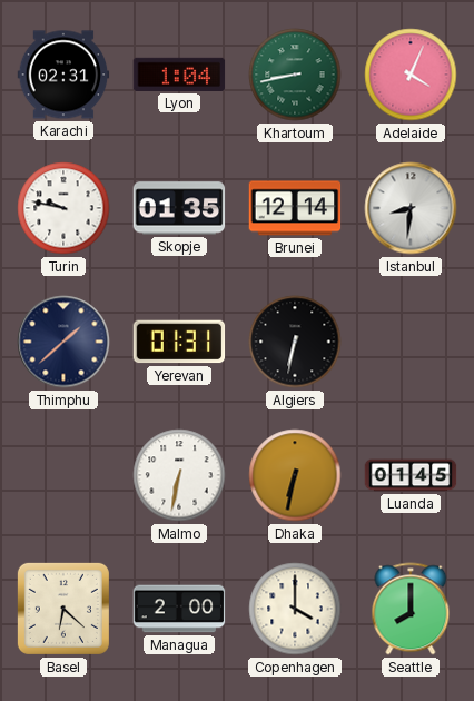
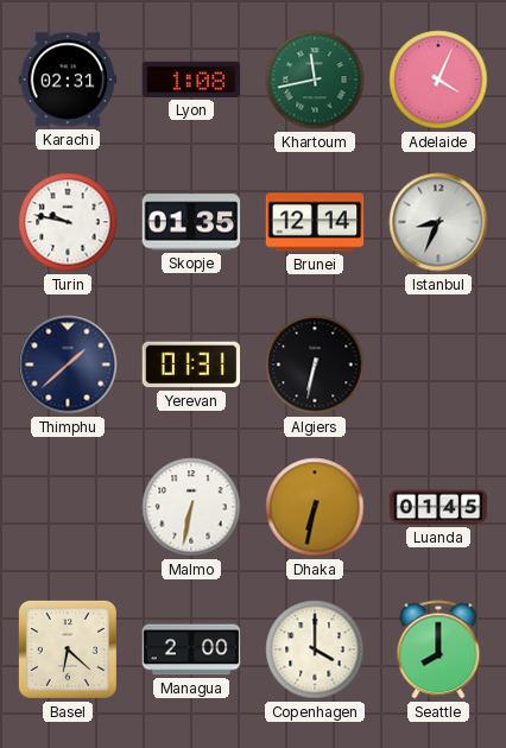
Lyon: 1:04 -> 1:08 (191, 80)
Khartoum: 8:43 -> 11:43 (315, 80)
Istanbul: 8:31 -> 8:34 (438, 222)
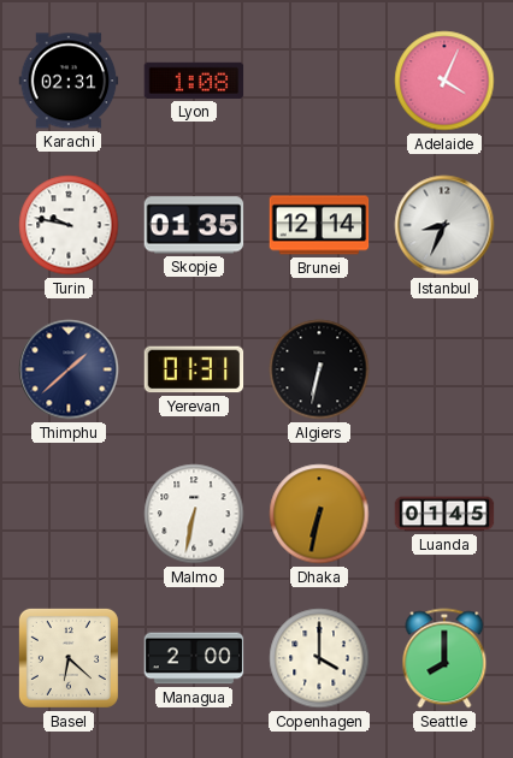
Khartoum: 11:43 -> none (315, 80)
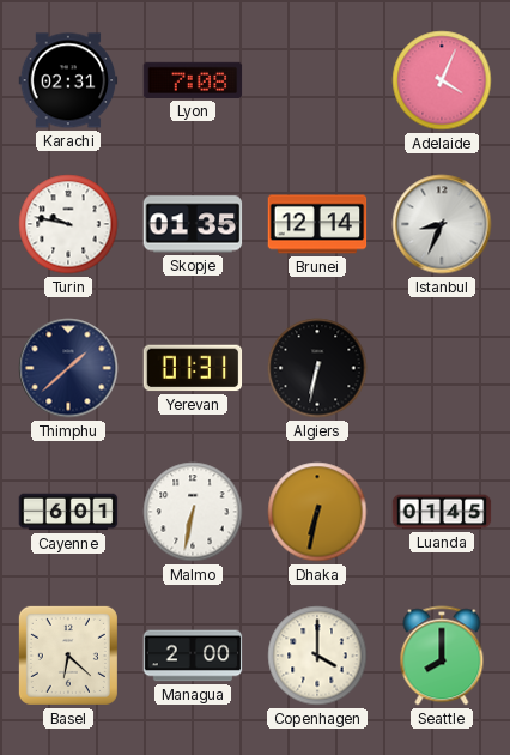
Lyon: 1:08 -> 7:08 (193, 80)
Cayenne: none -> 6:01 (68, 512)
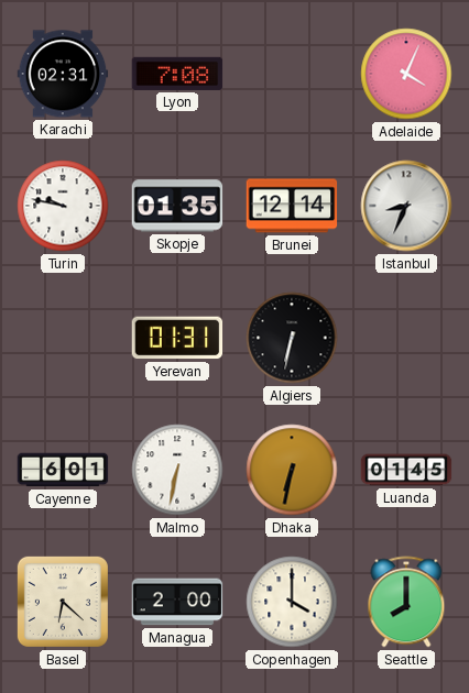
Thimphu: 1:38 -> none (68, 368)
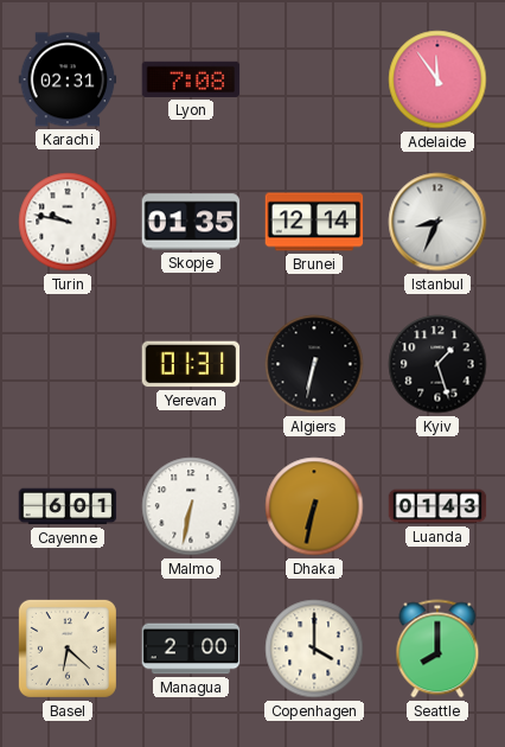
Adelaide: 4:04 -> 11:54 (437, 79)
Kyiv: none -> 1:27 (437, 364)
Luanda: 01:45 -> 01:43 (437, 506)
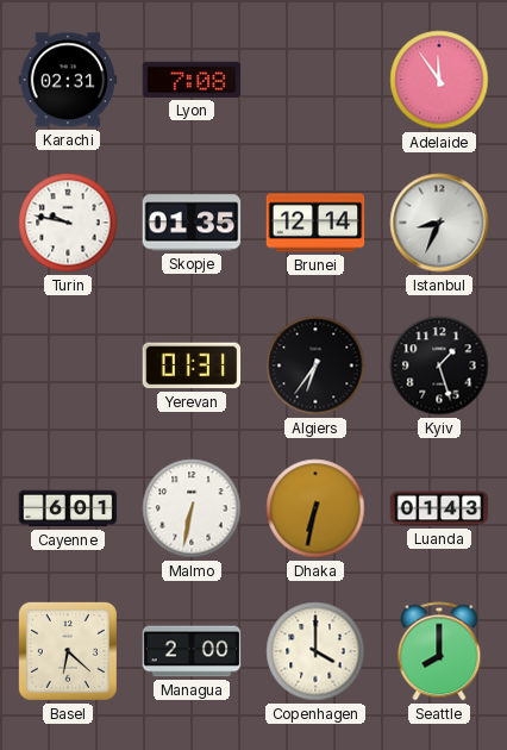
Algiers: 6:32 -> 6:36 (315, 365)
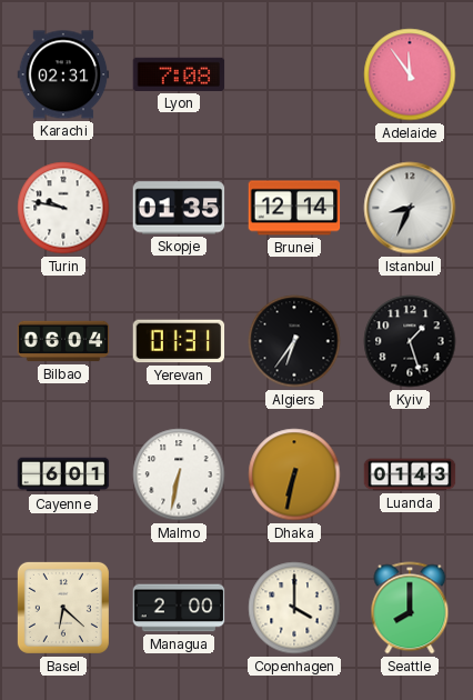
Bilbao: none -> 06:04 (63, 341)
